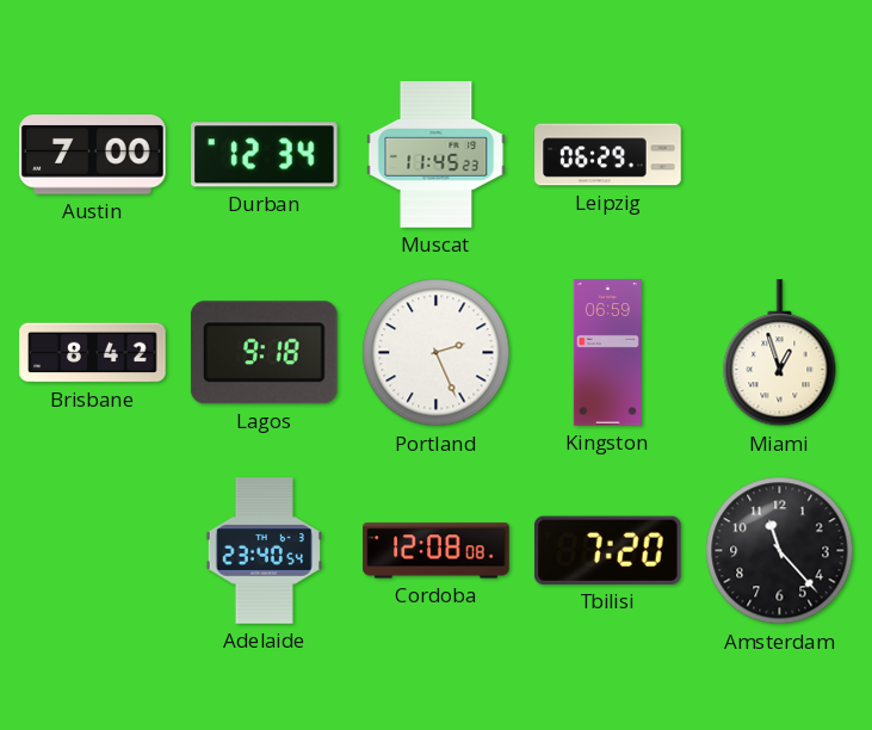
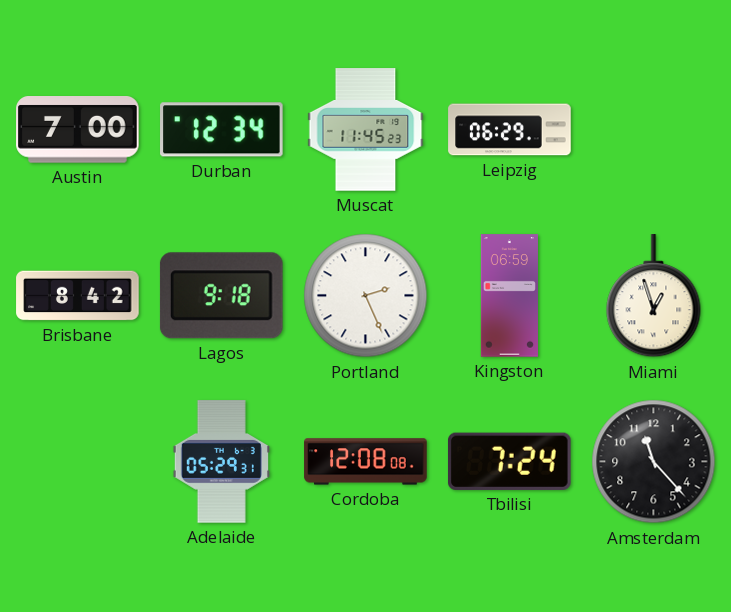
Adelaide: 23:40 -> 05:29 (221, 462)
Tbilisi: 7:20 -> 7:24 (509, 461)
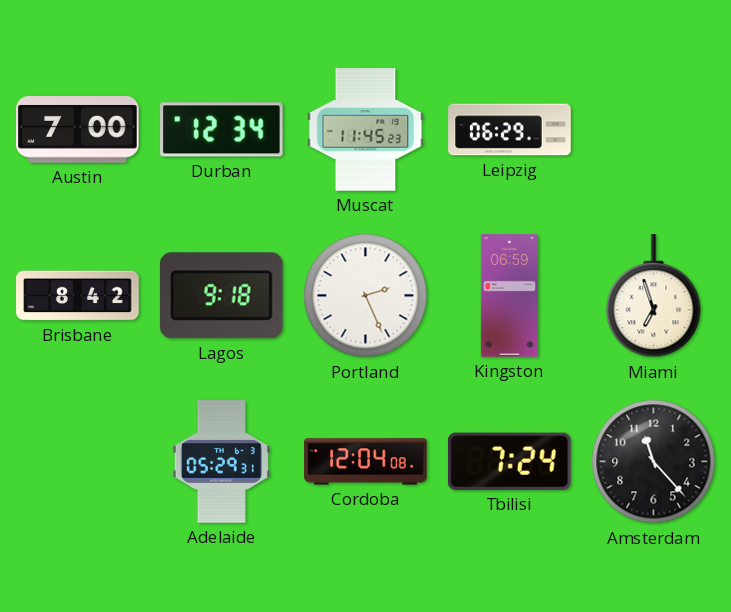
Miami: 12:57 -> 6:57 (654, 296)
Cordoba: 12:08 -> 12:04 (366, 462)
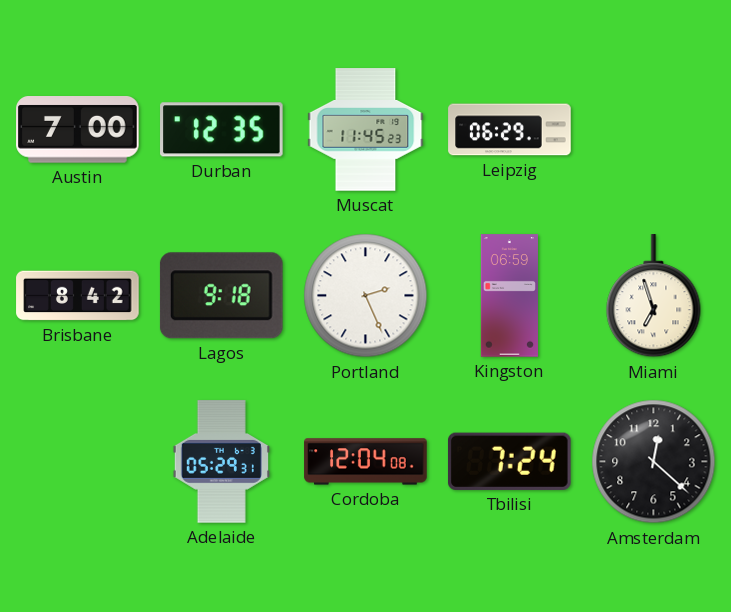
Durban: 12:34 -> 12:35 (222, 130)
Amsterdam: 11:23 -> 12:22 (654, 462)
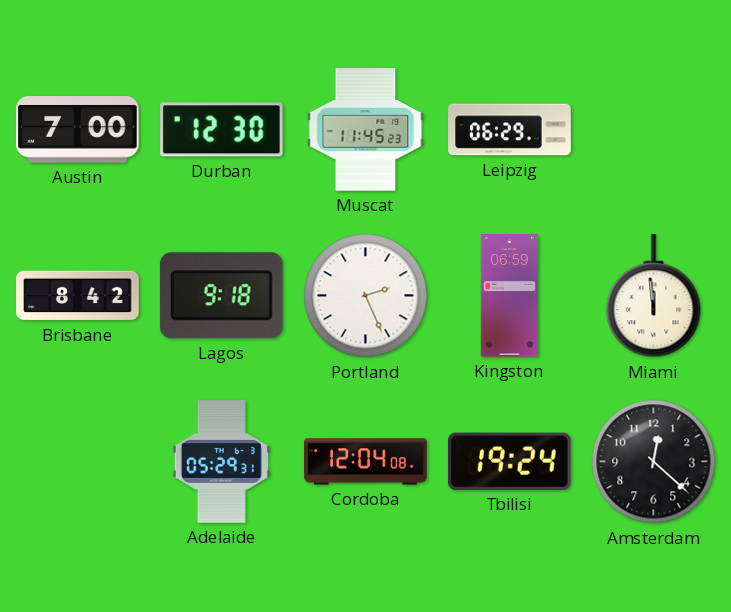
Durban: 12:35 -> 12:30 (222, 130)
Miami: 6:57 -> 11:59 (654, 296)
Tbilisi: 7:24 -> 19:24 (509, 461)
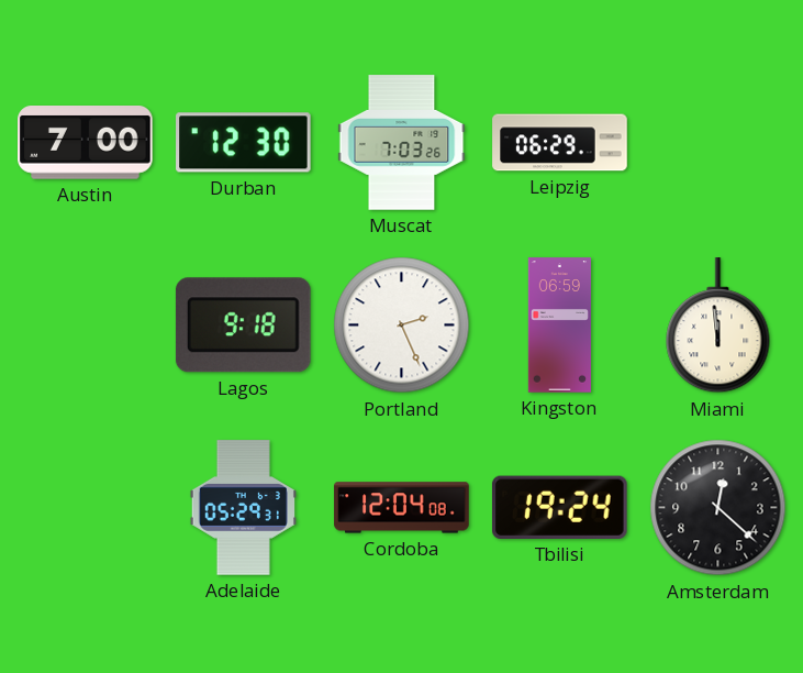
Muscat: 11:45 -> 7:03 (402, 143)
Brisbane: 8:42 -> none (78, 296)
